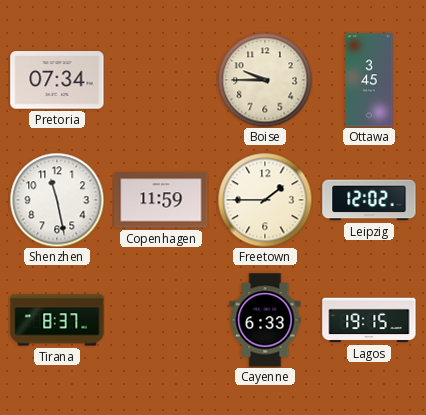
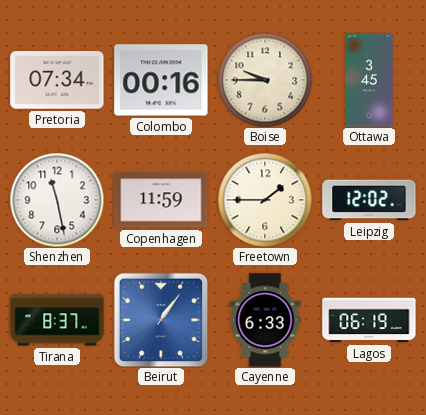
Colombo: none -> 00:16 (161, 80)
Beirut: none -> 1:06 (161, 320)
Lagos: 19:15 -> 06:19 (369, 320)
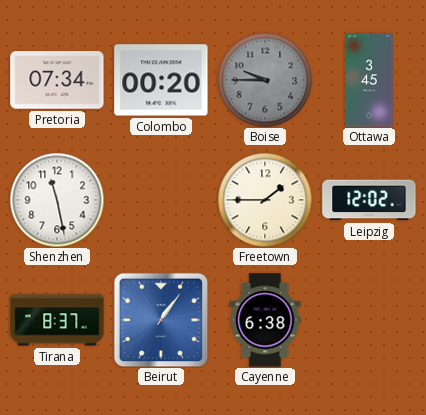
Colombo: 00:16 -> 00:20 (161, 80)
Boise dial: cream -> grey (265, 80)
Copenhagen: 11:59 -> none (161, 200)
Cayenne: 6:33 -> 6:38 (265, 320)
Lagos: 06:19 -> none (369, 320)
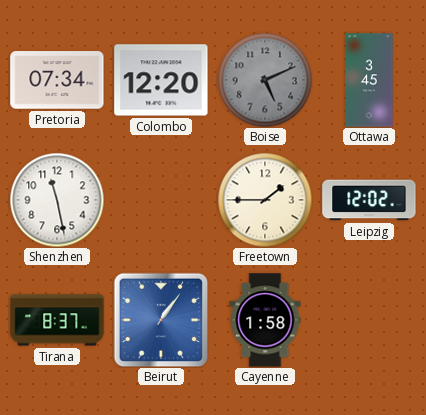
Colombo: 00:20 -> 12:20 (161, 80)
Boise: 9:45 -> 5:11 (265, 80)
Cayenne: 6:38 -> 1:58 (265, 320)
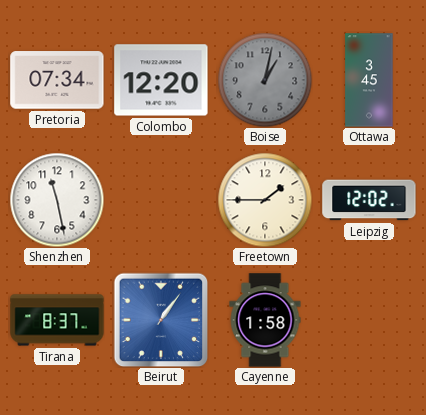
Boise: 5:11 -> 1:02 (265, 80)
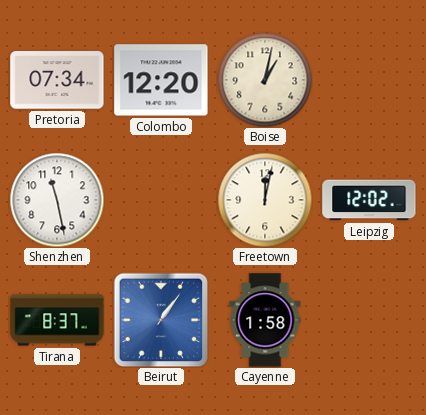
Boise dial: grey -> cream (265, 80)
Ottawa: 3:45 -> none (369, 80)
Freetown: 1:45 -> 12:02 (265, 200)
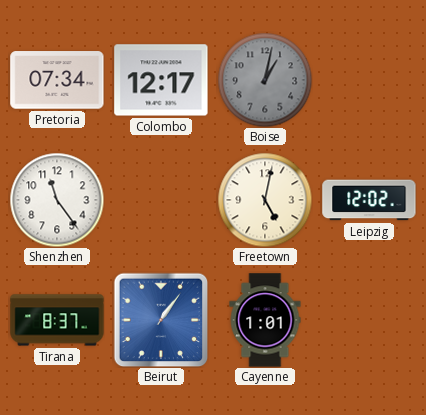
Colombo: 12:20 -> 12:17 (161, 80)
Boise dial: cream -> grey (265, 80)
Shenzhen: 11:28 -> 11:24 (57, 200)
Freetown: 12:02 -> 5:02 (265, 200)
Cayenne: 1:58 -> 1:01 (265, 320)
